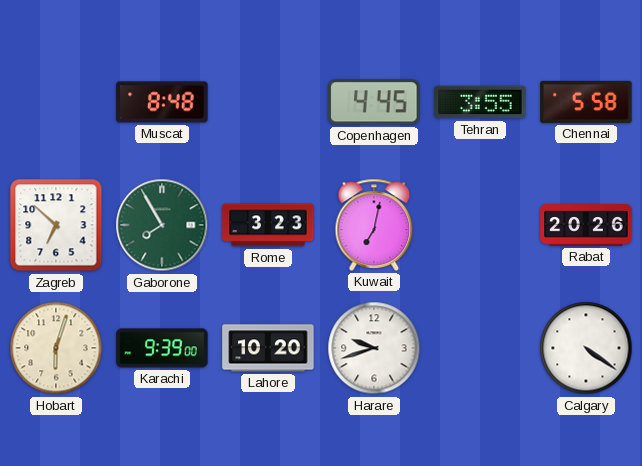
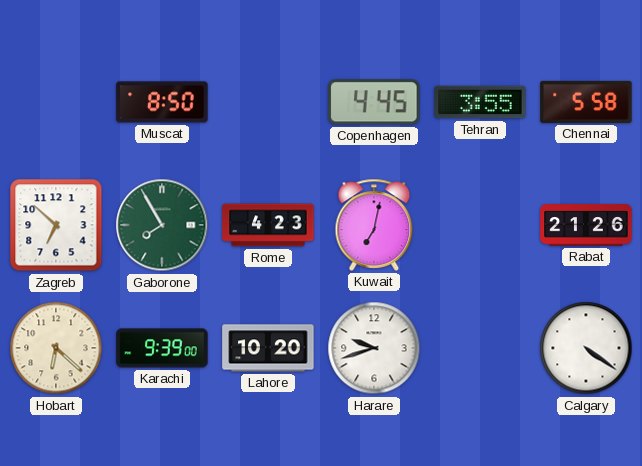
Muscat: 8:48 -> 8:50 (162, 102)
Rome: 3:23 -> 4:23 (268, 225)
Rabat: 20:26 -> 21:26 (586, 225)
Hobart: 6:03 -> 6:22 (56, 348)
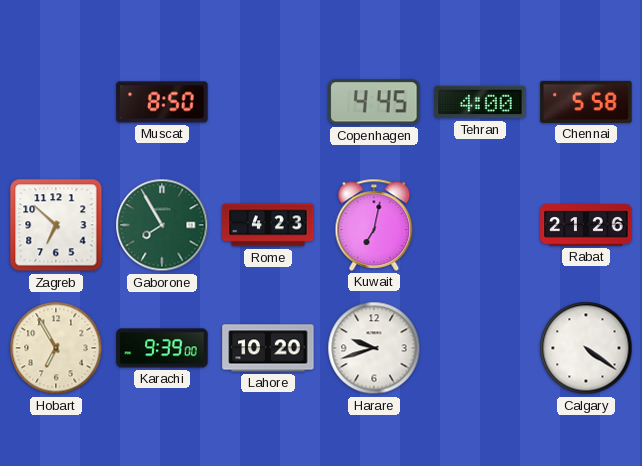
Tehran: 3:55 -> 4:00 (480, 102)
Hobart: 6:22 -> 6:55 (56, 348)
